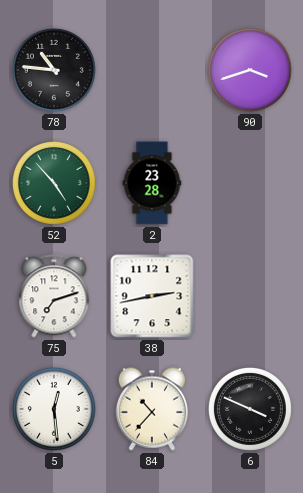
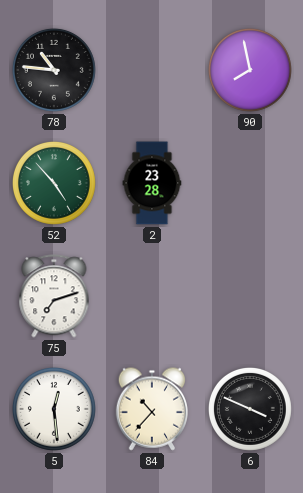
90: 3:42 -> 7:58 (250, 70)
38: 2:43 -> none (152, 296)
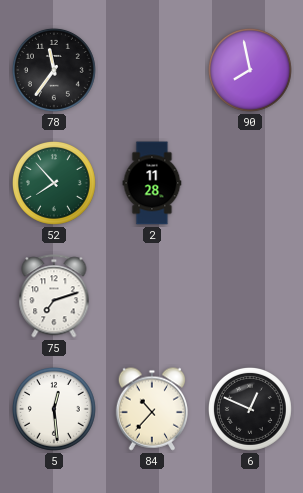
78: 10:46 -> 11:36 (54, 70)
52: 4:53 -> 7:53 (54, 183)
2: 23:28 -> 11:28 (152, 183)
6: 3:49 -> 12:49 (250, 409)
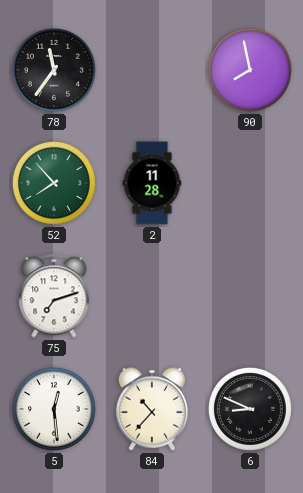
6: 12:49 -> 8:49 (250, 409)
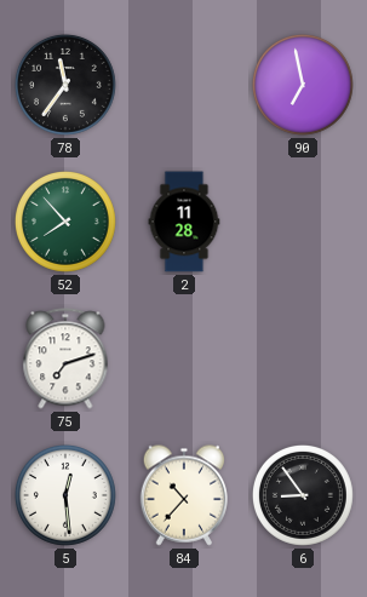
90: 7:58 -> 6:58 (303, 85)
6: 8:49 -> 8:54 (303, 495)
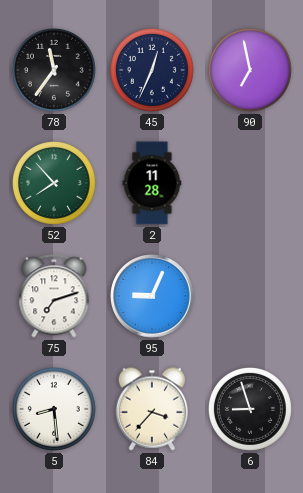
45: none -> 12:34 (152, 70)
95: none -> 9:04 (152, 296)
5: 12:29 -> 8:29 (54, 409)
84: 10:37 -> 3:37 (151, 409)
6: 8:54 -> 8:57 (250, 409)
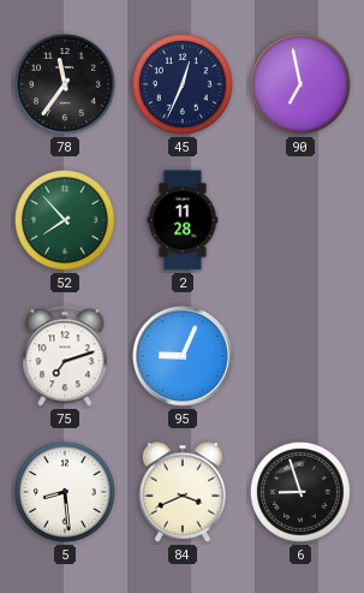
84: 3:37 -> 3:41 (181, 492)
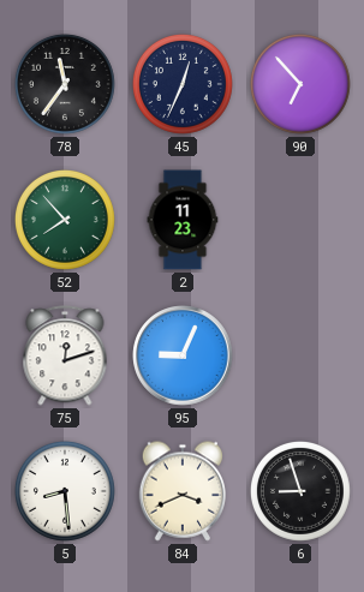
90: 6:58 -> 6:53 (300, 84)
2: 11:28 -> 11:23 (183, 220)
75: 7:12 -> 12:12 (65, 355)
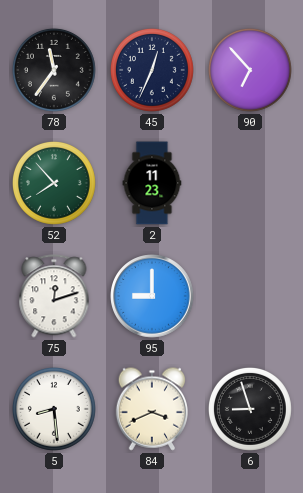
95: 9:04 -> 9:00 (152, 296)
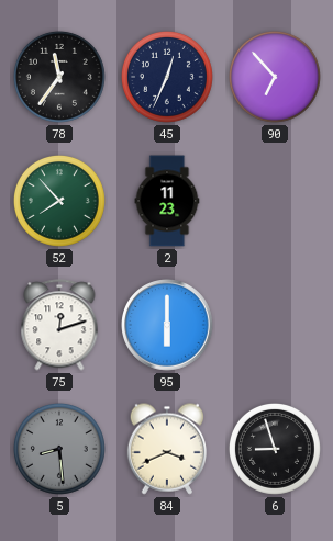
95: 9:00 -> 6:00 (167, 325)
5 dial: white -> grey (59, 449)
